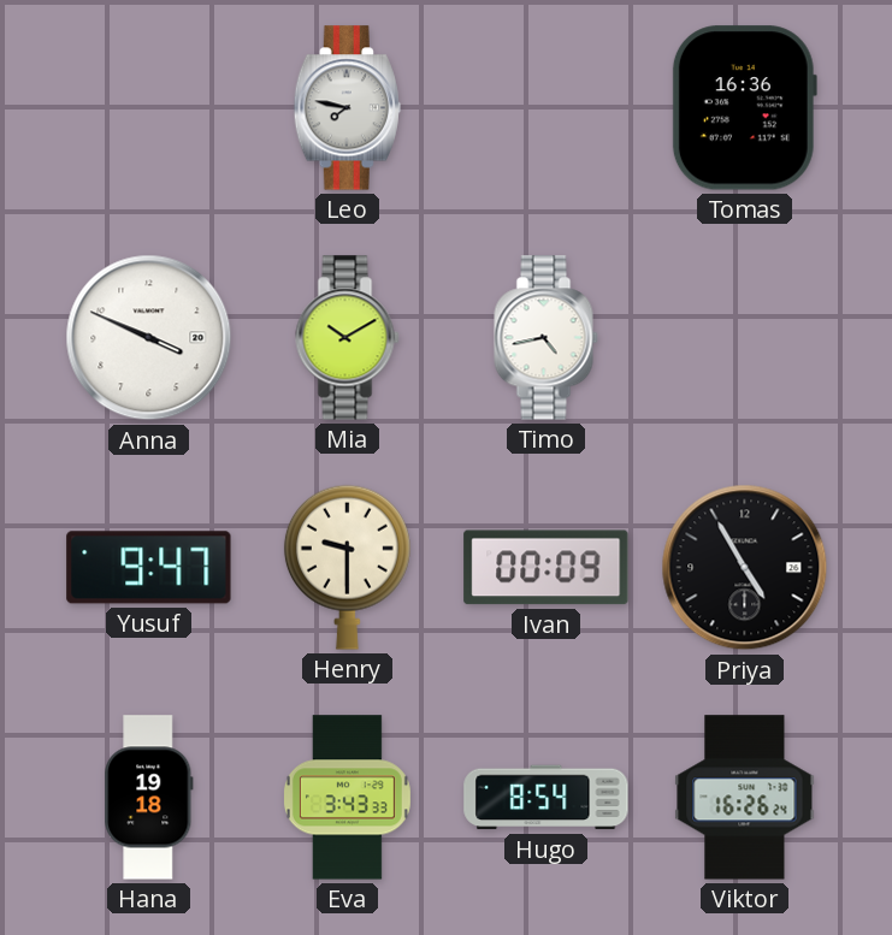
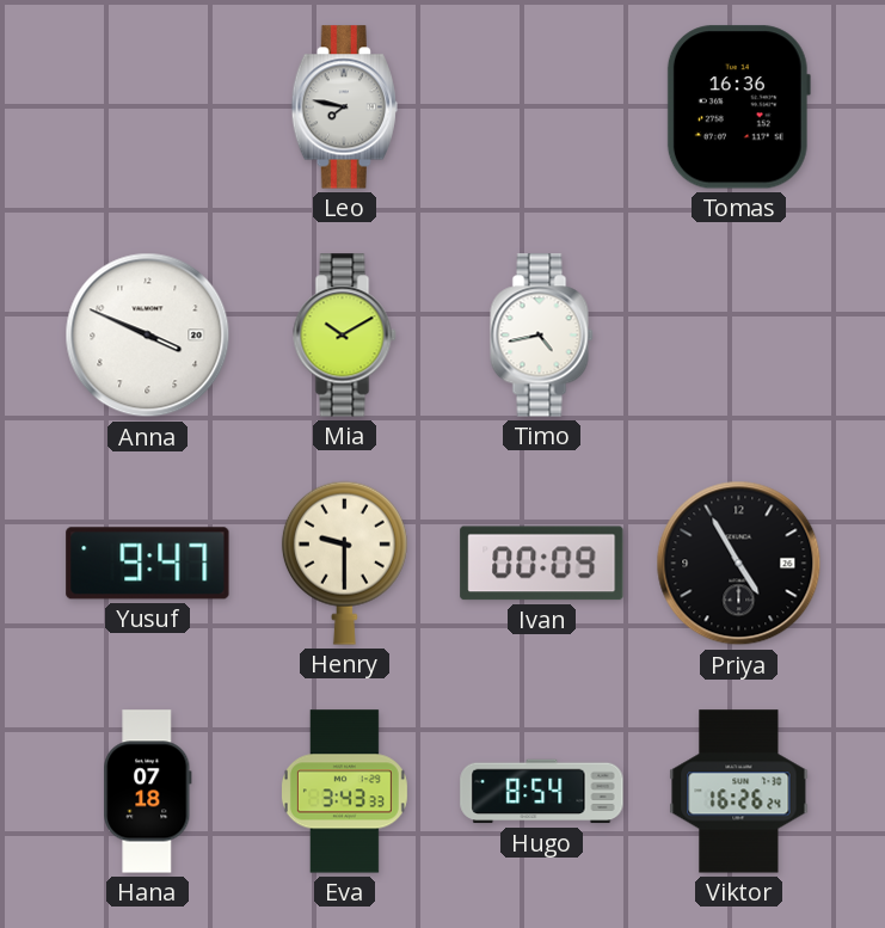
Hana: 19:18 -> 07:18 (148, 792)
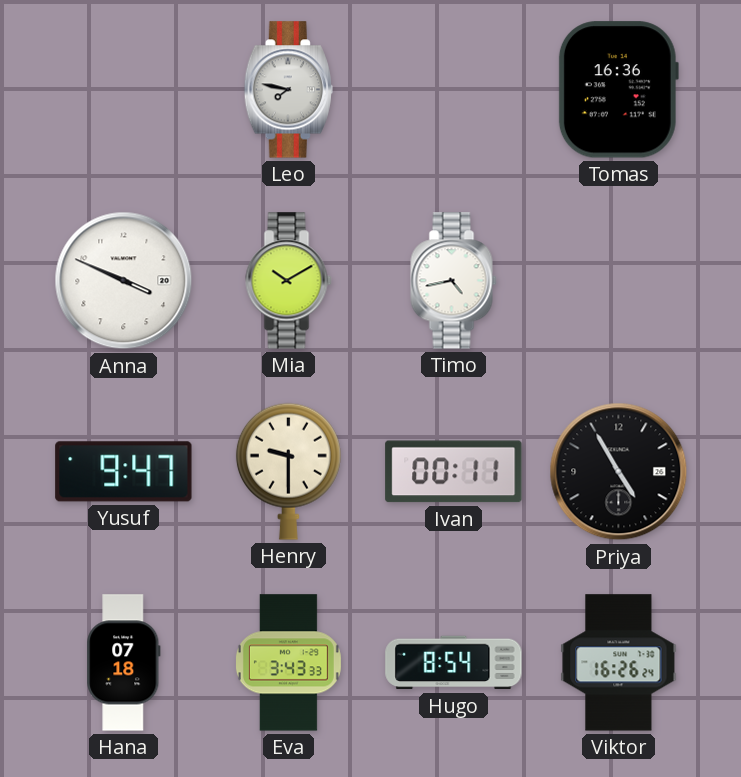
Ivan: 00:09 -> 00:11 (454, 472)
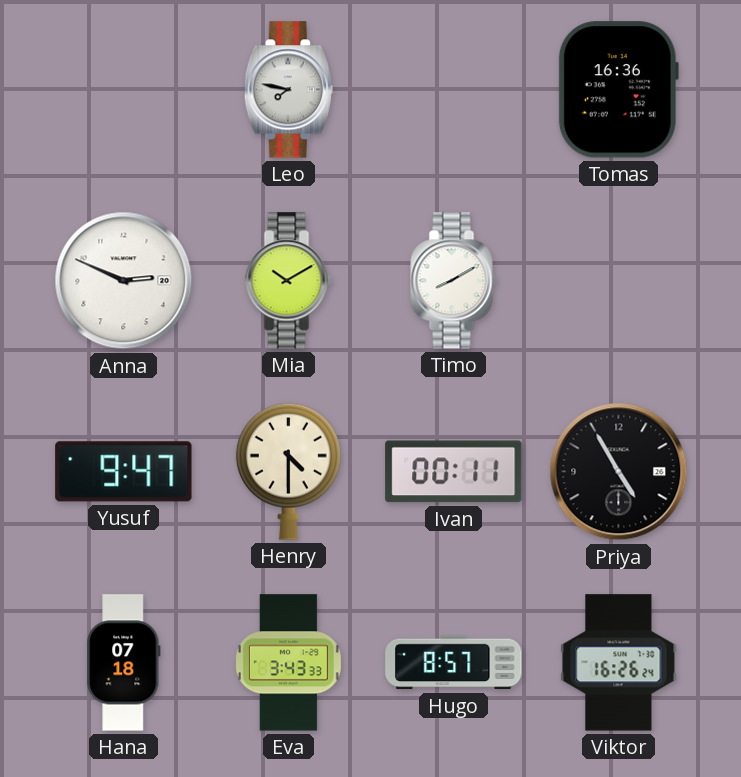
Anna: 3:49 -> 2:49 (124, 281)
Timo: 4:43 -> 8:10 (454, 281)
Henry: 9:30 -> 4:30 (288, 471)
Hugo: 8:54 -> 8:57 (454, 663)
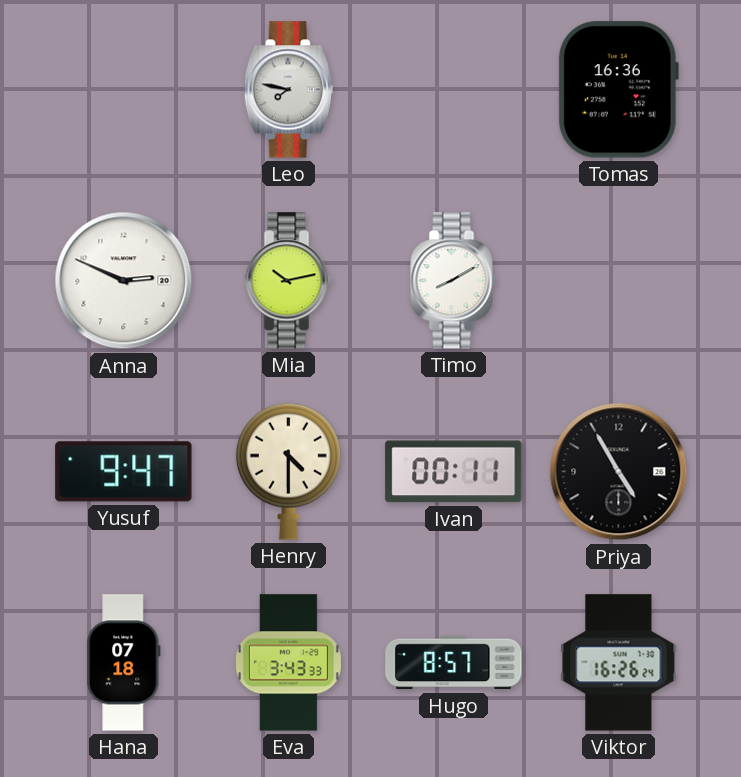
Mia: 10:10 -> 10:13 (289, 281)
